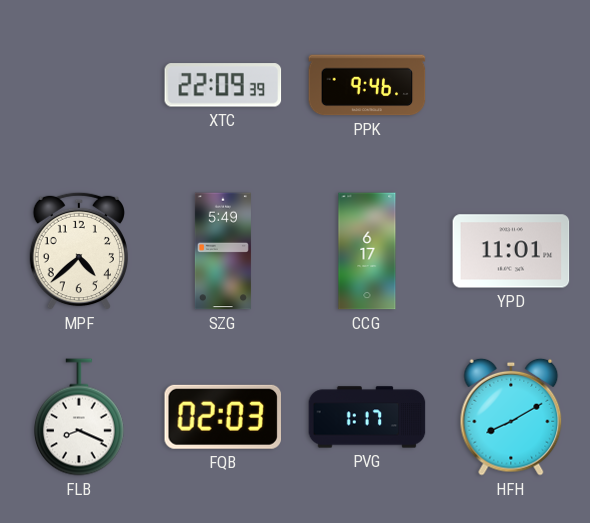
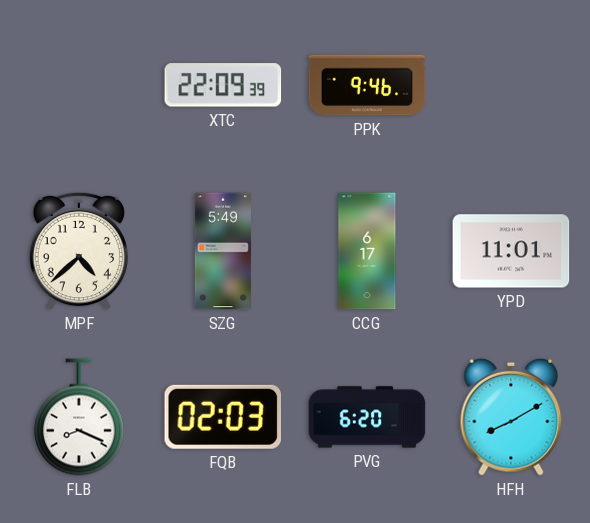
PVG: 1:17 -> 6:20 (367, 417)
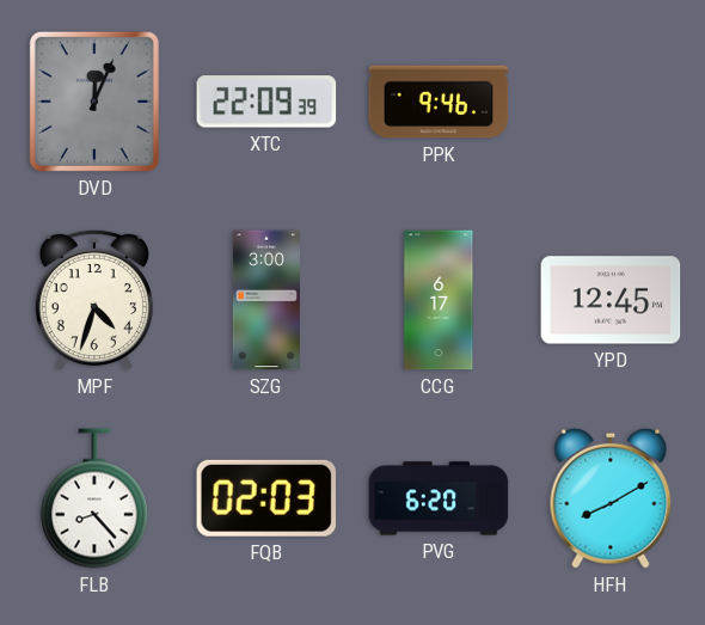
DVD: none -> 12:04 (94, 102)
MPF: 4:38 -> 4:33 (94, 300)
SZG: 5:49 -> 3:00 (266, 300)
YPD: 11:01 -> 12:45 (611, 300)
FLB: 8:19 -> 8:23 (94, 498)
